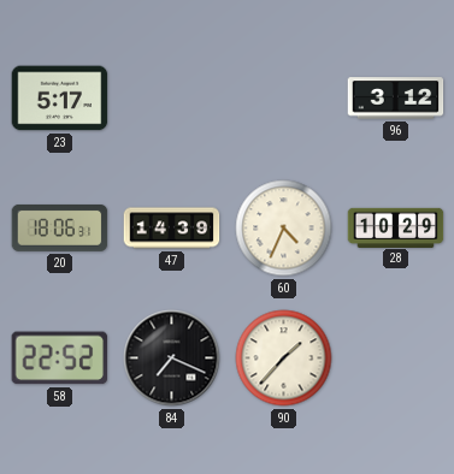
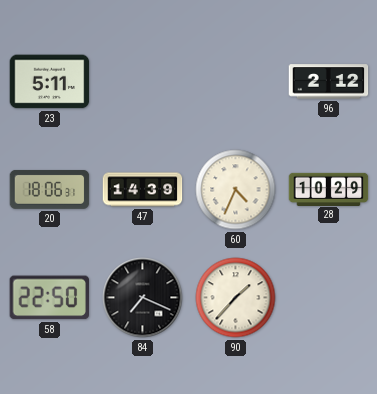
23: 5:17 -> 5:11 (50, 82)
96: 3:12 -> 2:12 (329, 82)
58: 22:52 -> 22:50 (49, 298)
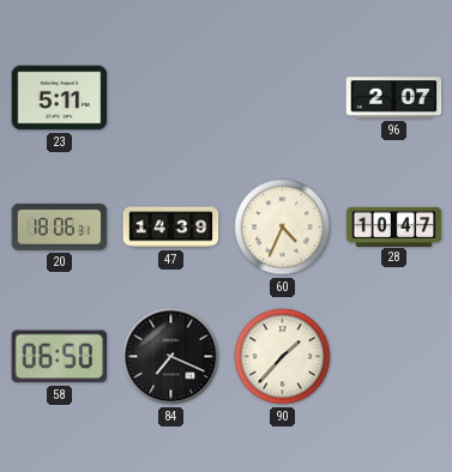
96: 2:12 -> 2:07 (394, 98)
28: 10:29 -> 10:47 (394, 226)
58: 22:50 -> 06:50 (59, 357)
